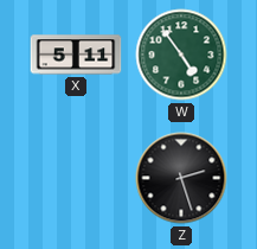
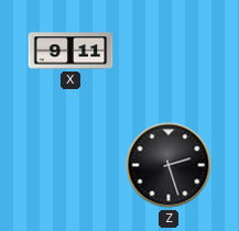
X: 5:11 -> 9:11 (70, 51)
W: 4:54 -> none (181, 55)
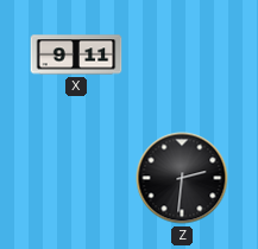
Z: 2:27 -> 2:31 (182, 178)
